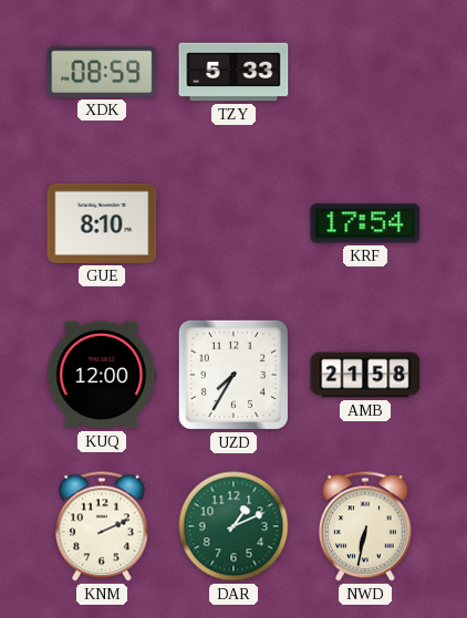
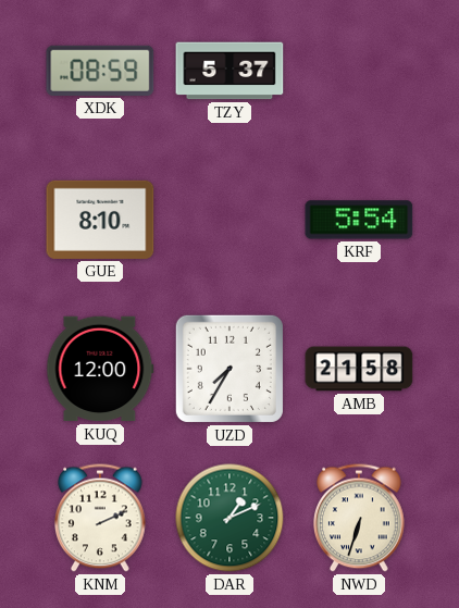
TZY: 5:33 -> 5:37 (230, 71)
KRF: 17:54 -> 5:54 (359, 220)
NWD: 6:32 -> 6:33 (360, 518)
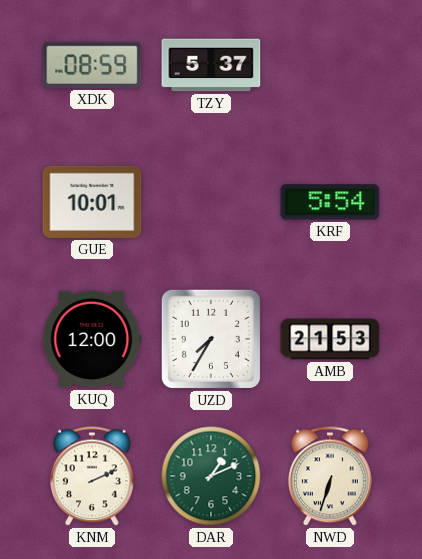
GUE: 8:10 -> 10:01 (92, 202)
AMB: 21:58 -> 21:53 (330, 339)
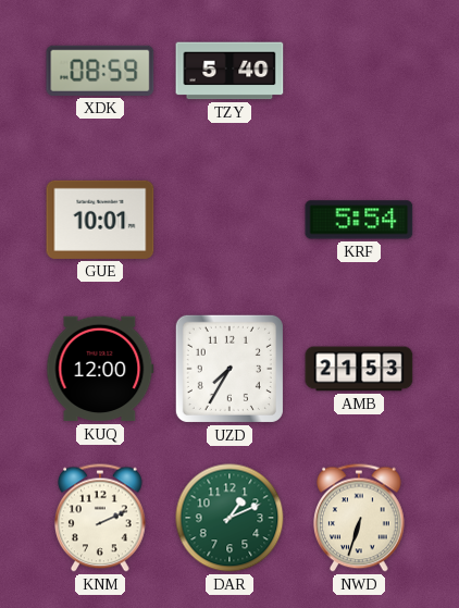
TZY: 5:37 -> 5:40 (230, 71)
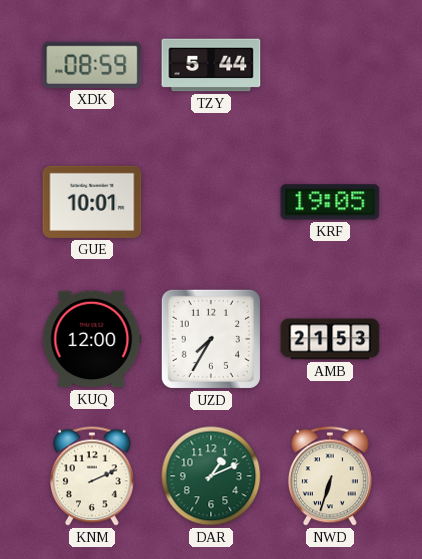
TZY: 5:40 -> 5:44 (211, 65)
KRF: 5:54 -> 19:05 (330, 202)
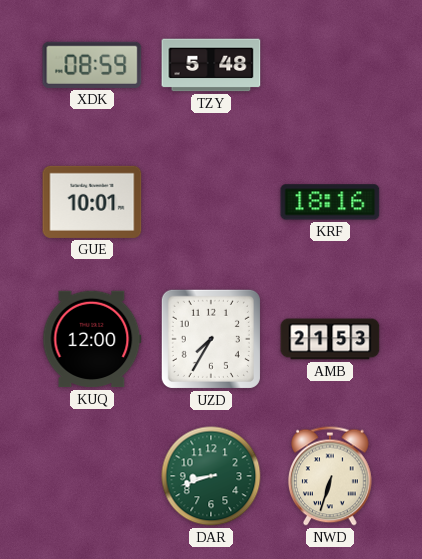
TZY: 5:44 -> 5:48 (211, 65)
KRF: 19:05 -> 18:16 (330, 202)
KNM: 2:11 -> none (93, 476)
DAR: 1:11 -> 8:42 (211, 476)
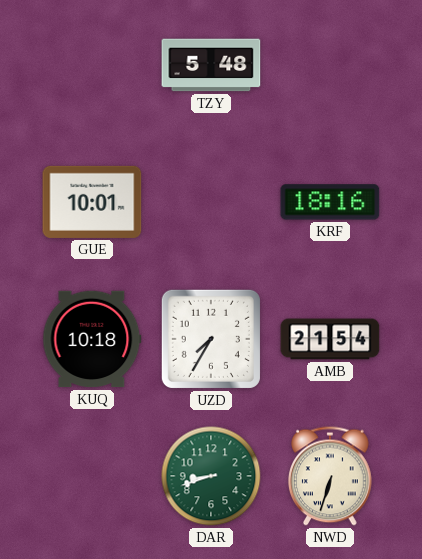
XDK: 08:59 -> none (92, 65)
KUQ: 12:00 -> 10:18 (92, 339)
AMB: 21:53 -> 21:54 (330, 339)
